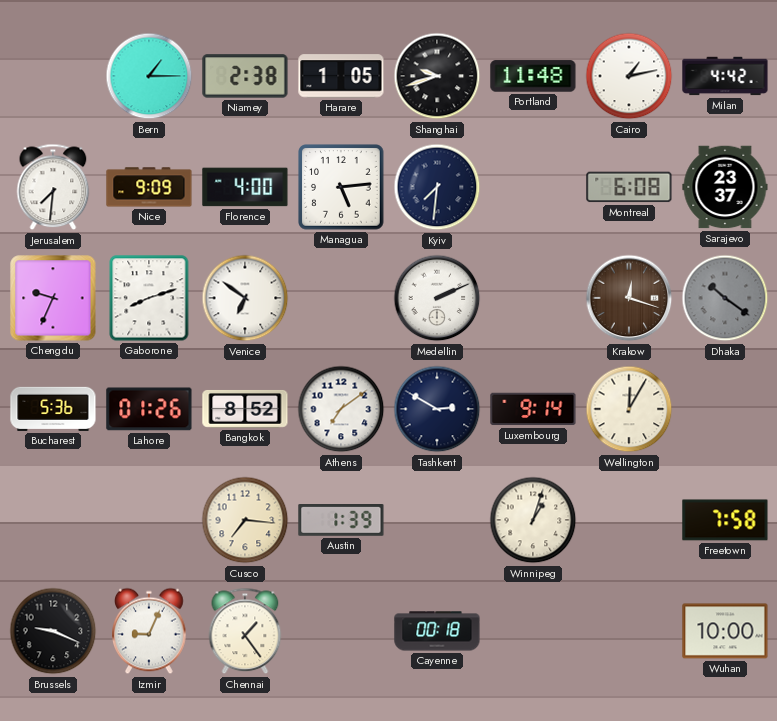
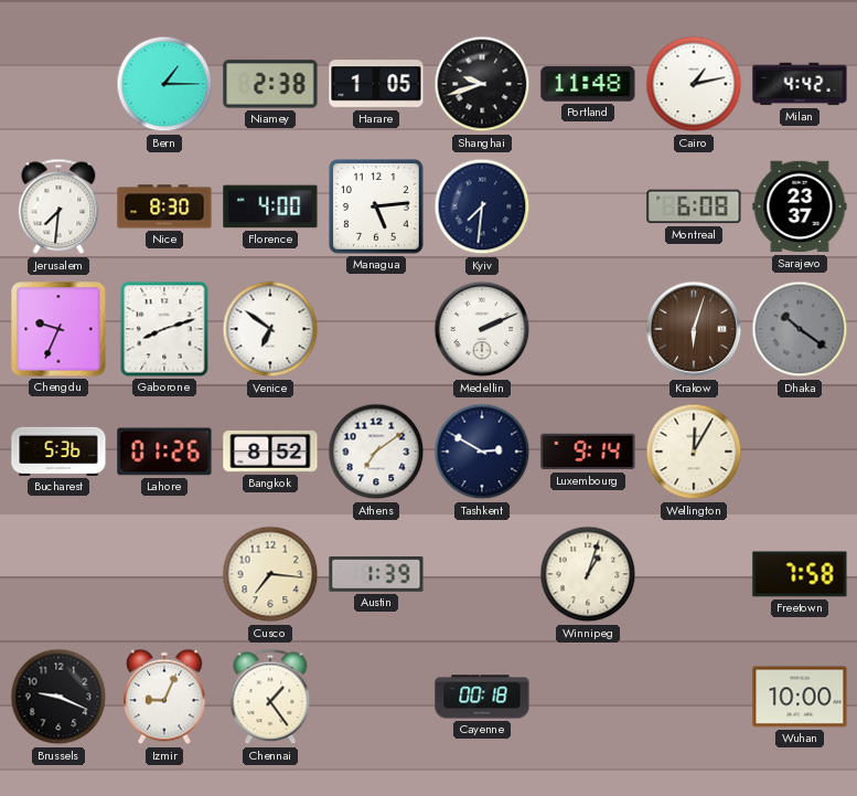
Nice: 9:09 -> 8:30 (164, 206)
Krakow: 12:18 -> 6:03 (694, 329)
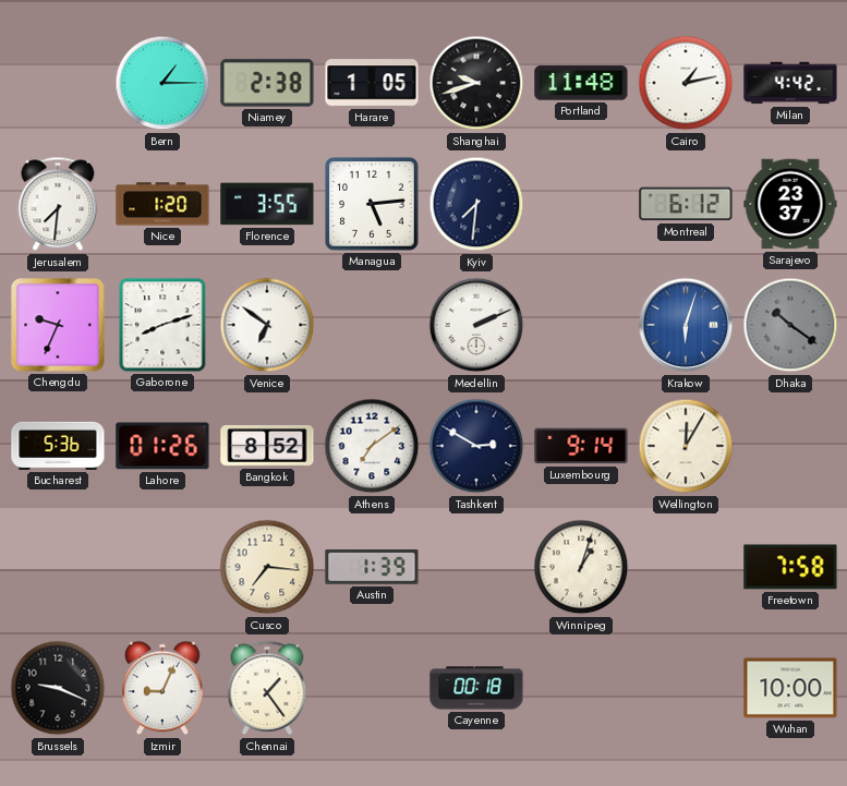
Nice: 8:30 -> 1:20 (162, 204)
Florence: 4:00 -> 3:55 (267, 204)
Montreal: 6:08 -> 6:12 (686, 204)
Krakow dial: brown -> blue (686, 325)
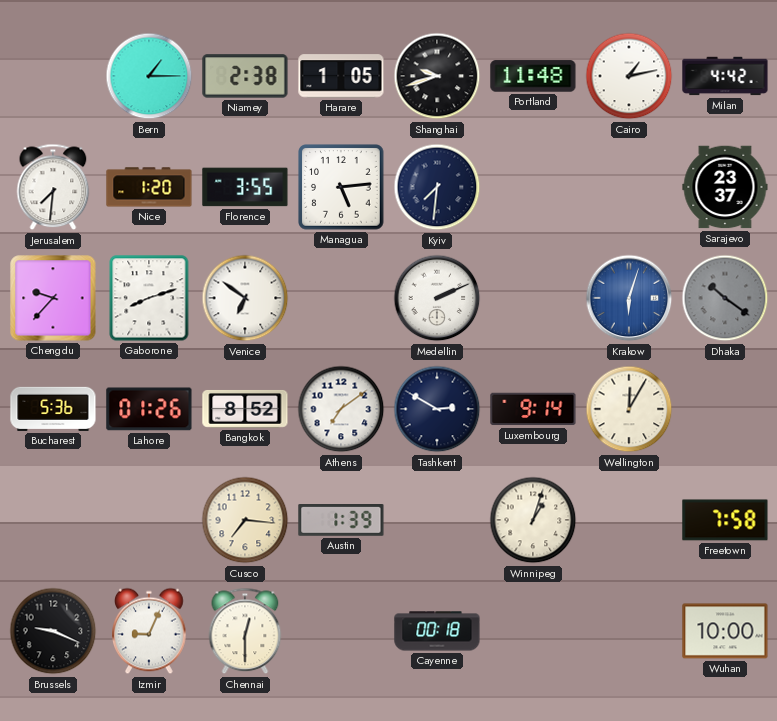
Montreal: 6:12 -> none (686, 204)
Chengdu: 9:34 -> 9:37 (53, 298)
Chennai: 1:24 -> 12:30 (245, 631)
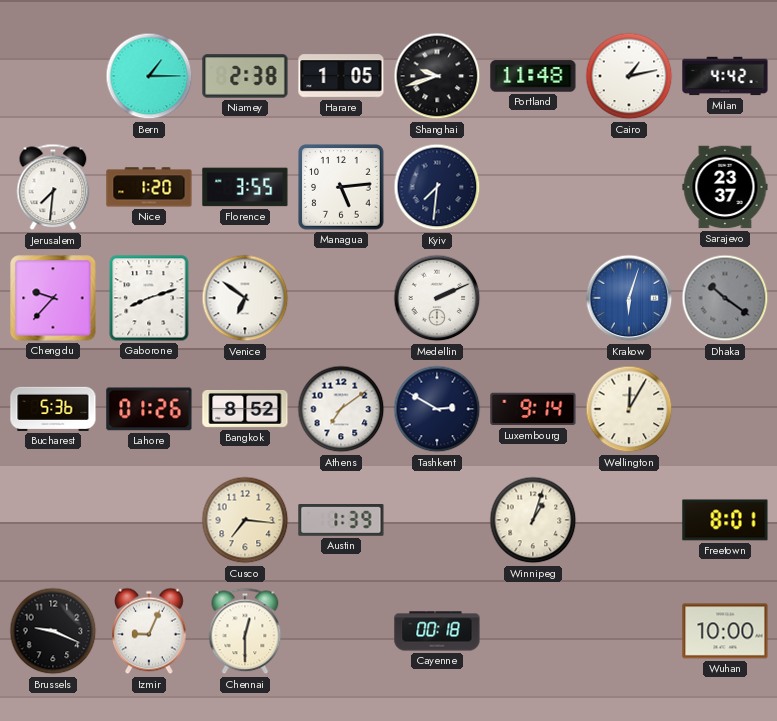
Freetown: 7:58 -> 8:01 (725, 520)
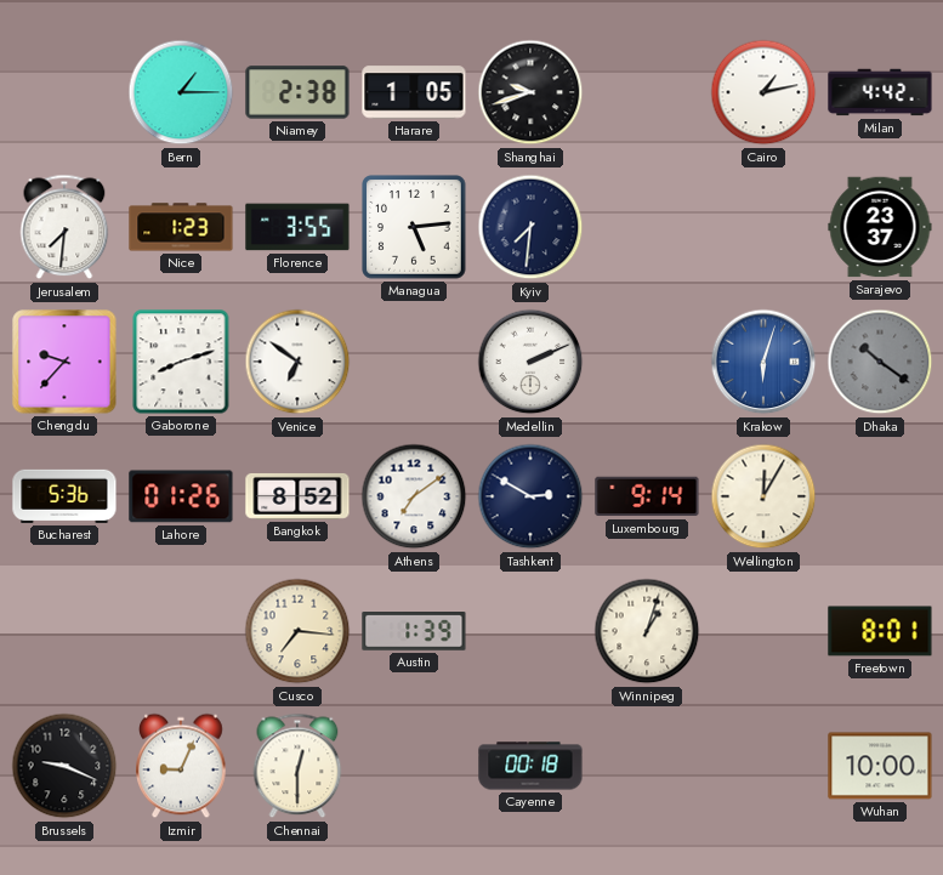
Portland: 11:48 -> none (533, 76)
Nice: 1:20 -> 1:23 (181, 227)
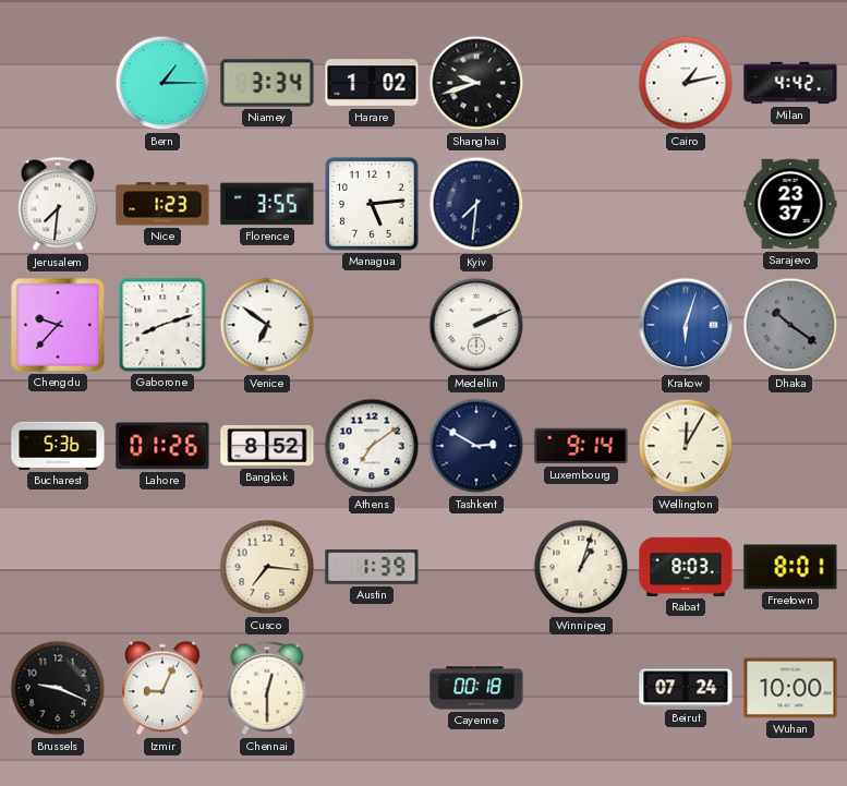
Niamey: 2:38 -> 3:34 (267, 83)
Harare: 1:05 -> 1:02 (372, 83)
Rabat: none -> 8:03 (686, 567)
Beirut: none -> 07:24 (686, 688)
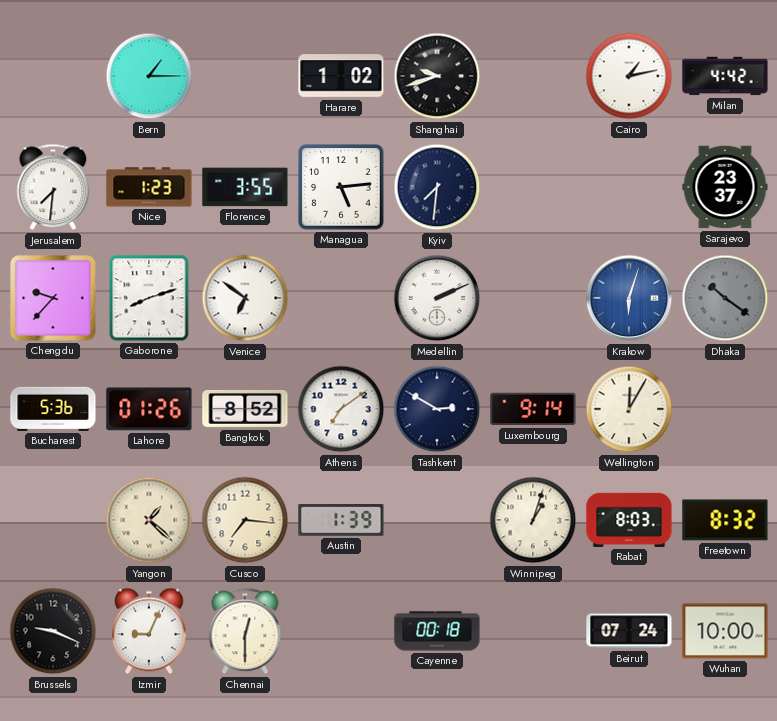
Niamey: 3:34 -> none (267, 83)
Yangon: none -> 1:22 (149, 520)
Freetown: 8:01 -> 8:32 (725, 520)
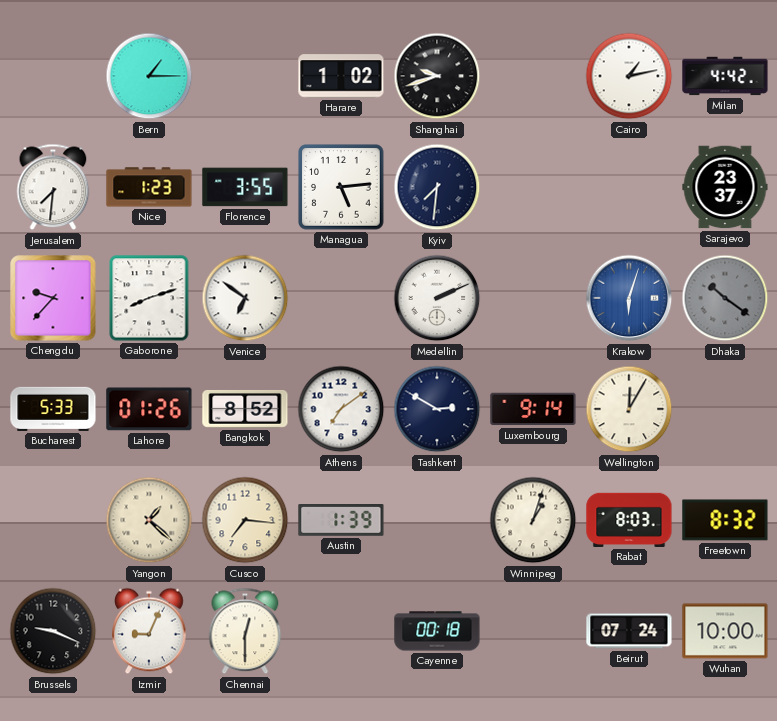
Bucharest: 5:36 -> 5:33 (53, 409)
